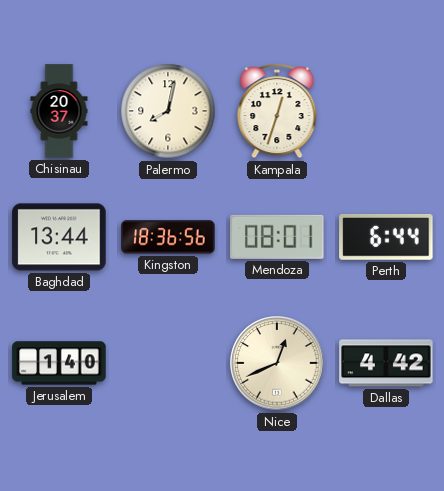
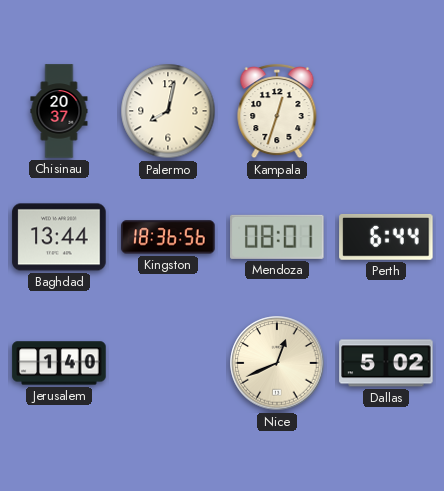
Dallas: 4:42 -> 5:02 (386, 363)
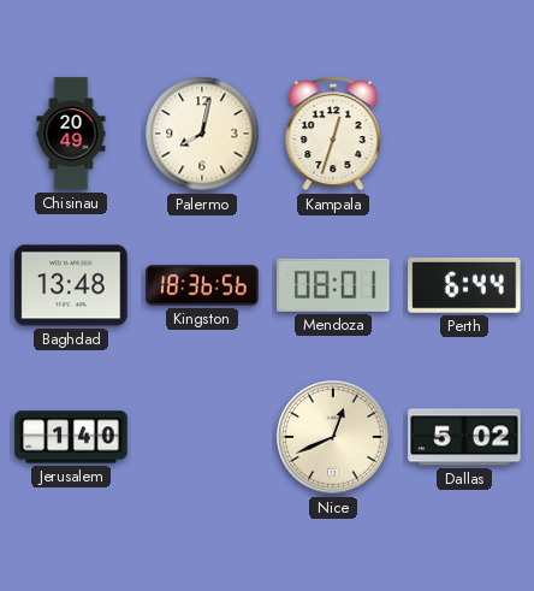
Chisinau: 20:37 -> 20:49 (71, 134)
Baghdad: 13:44 -> 13:48 (71, 285)
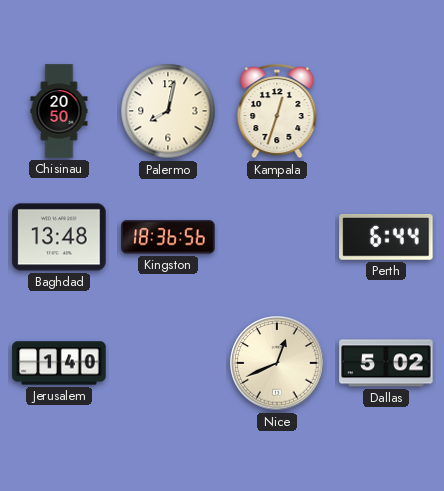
Chisinau: 20:49 -> 20:50 (59, 111)
Mendoza: 08:01 -> none (333, 285)
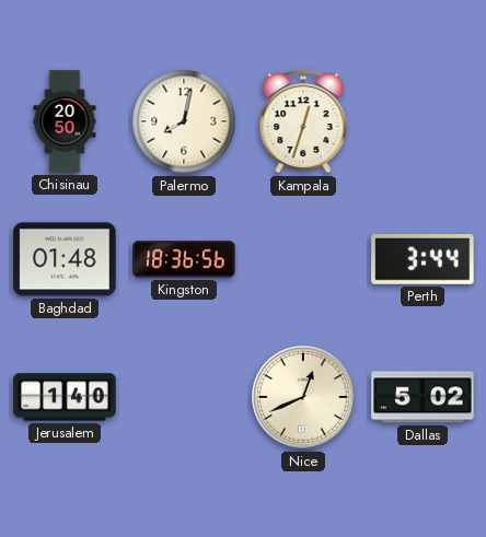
Baghdad: 13:48 -> 01:48 (65, 259)
Perth: 6:44 -> 3:44 (423, 259)
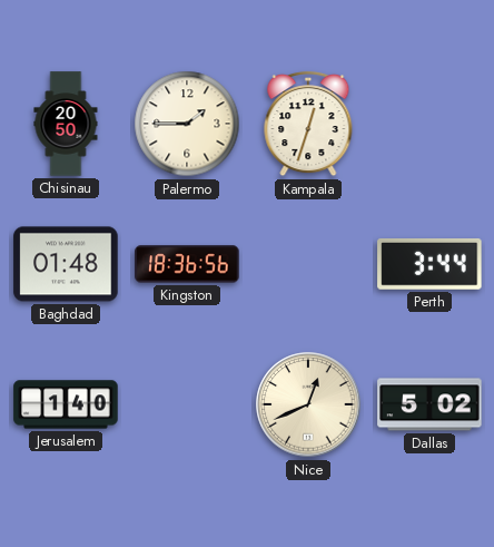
Palermo: 8:02 -> 1:45 (187, 124)
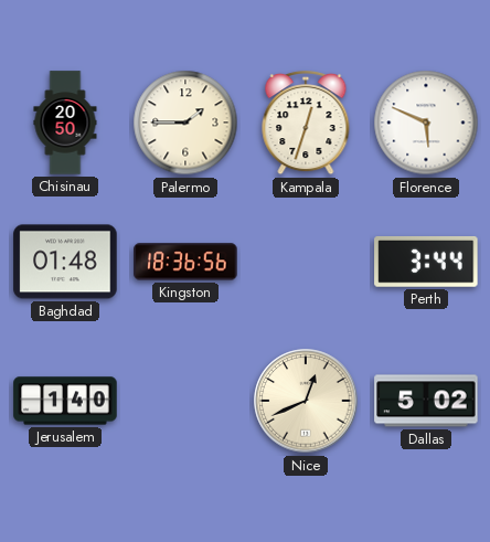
Florence: none -> 5:49 (426, 123)
